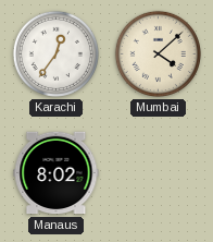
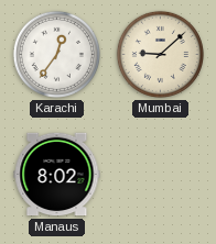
Mumbai: 4:08 -> 9:08 (160, 54)
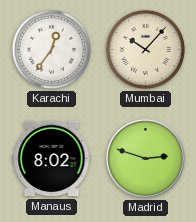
Mumbai: 9:08 -> 10:07 (145, 49)
Madrid: none -> 2:48 (145, 158)
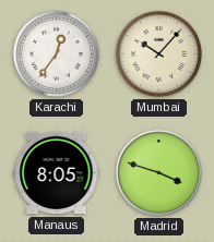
Manaus: 8:02 -> 8:05 (57, 173)
Madrid: 2:48 -> 3:48 (158, 172)
